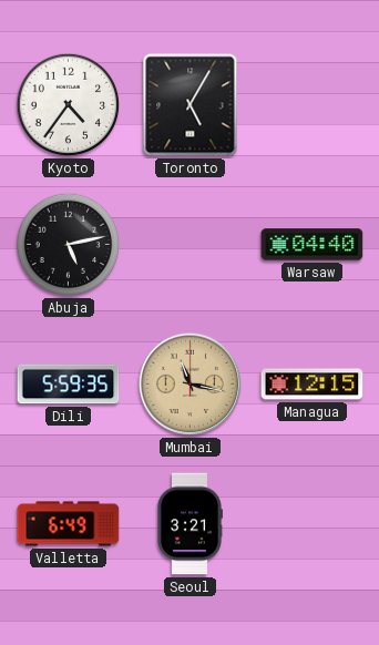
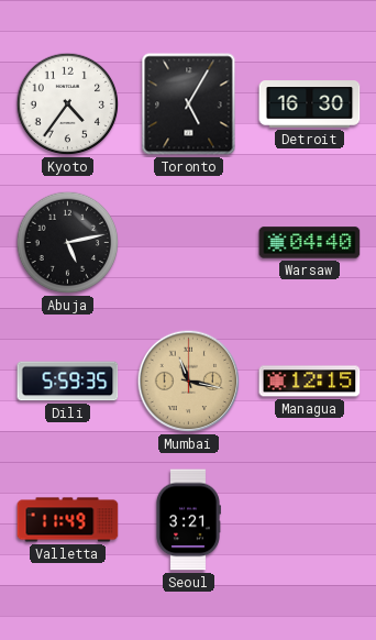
Detroit: none -> 16:30 (310, 104)
Valletta: 6:49 -> 11:49 (68, 520)
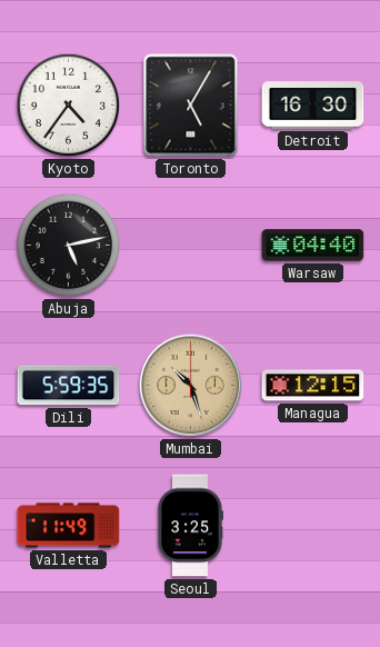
Mumbai: 11:17 -> 10:27 (191, 386)
Seoul: 3:21 -> 3:25 (190, 526)
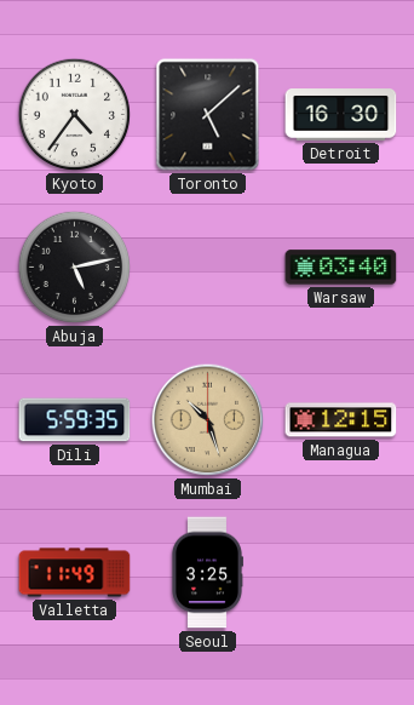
Toronto: 5:05 -> 5:08 (208, 115)
Warsaw: 04:40 -> 03:40 (341, 268)
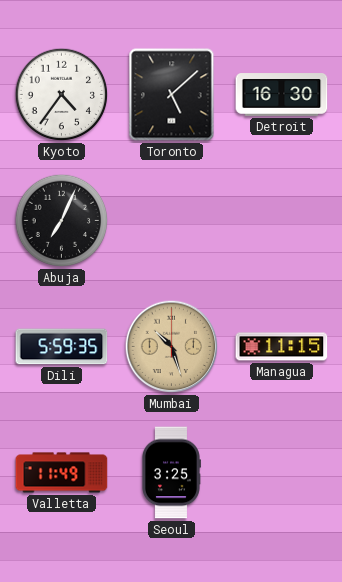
Abuja: 5:13 -> 7:04 (62, 221)
Warsaw: 03:40 -> none (341, 268)
Managua: 12:15 -> 11:15 (282, 347)
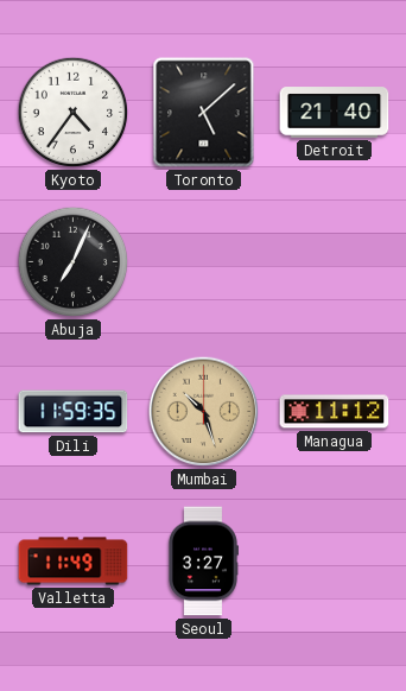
Detroit: 16:30 -> 21:40 (335, 113)
Dili: 5:59 -> 11:59 (74, 412)
Managua: 11:15 -> 11:12 (335, 412)
Seoul: 3:25 -> 3:27 (203, 562)
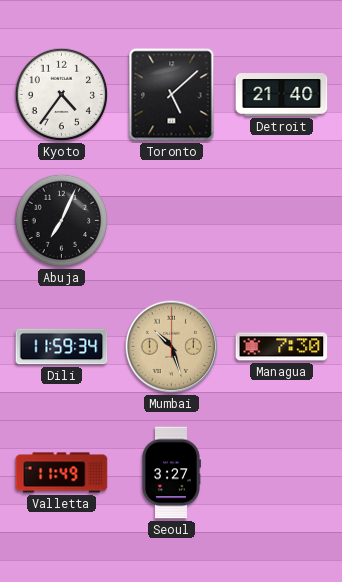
Dili: 11:59:35 -> 11:59:34 (62, 347)
Managua: 11:12 -> 7:30 (282, 347)
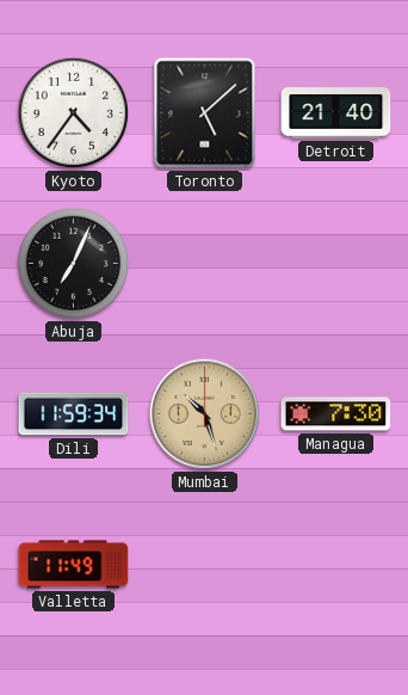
Seoul: 3:27 -> none (171, 473)
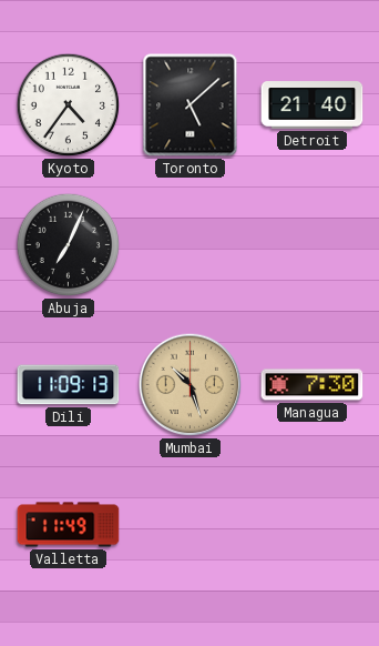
Dili: 11:59 -> 11:09 (69, 385)
